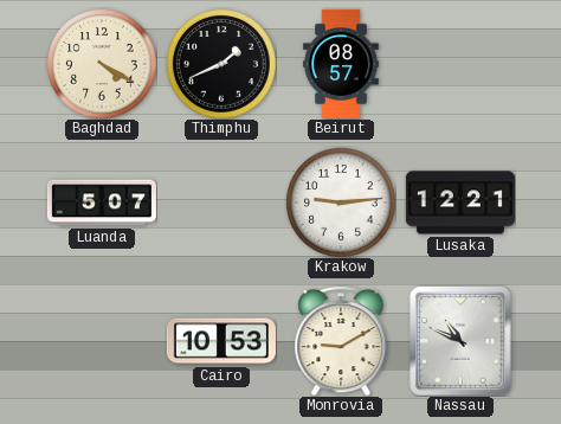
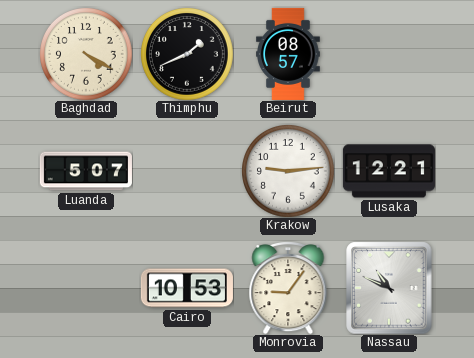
Monrovia: 9:10 -> 9:06 (288, 288)
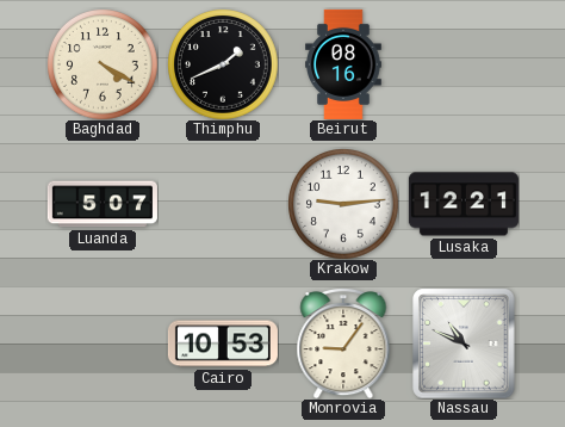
Beirut: 08:57 -> 08:16 (343, 64)
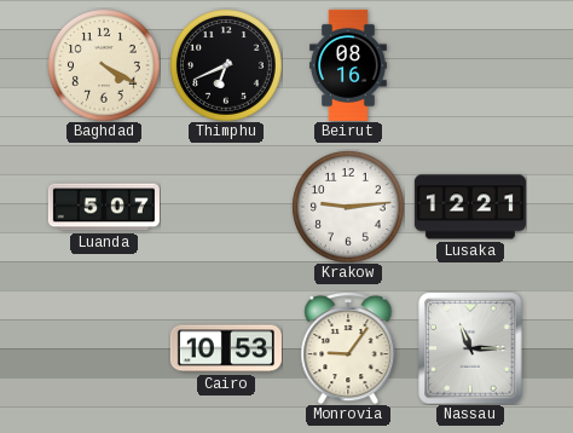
Thimphu: 1:41 -> 6:41 (226, 65)
Nassau: 10:49 -> 11:15 (470, 348)
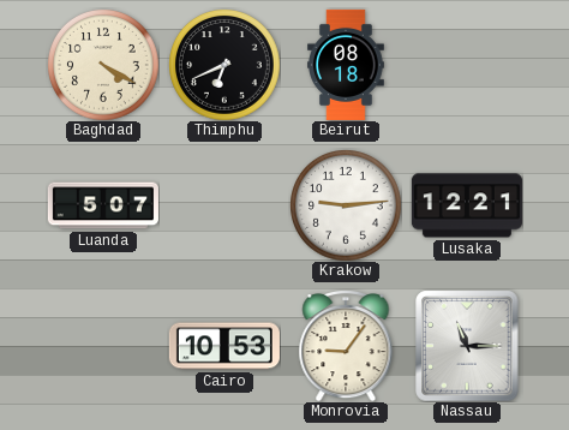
Beirut: 08:16 -> 08:18 (346, 65)
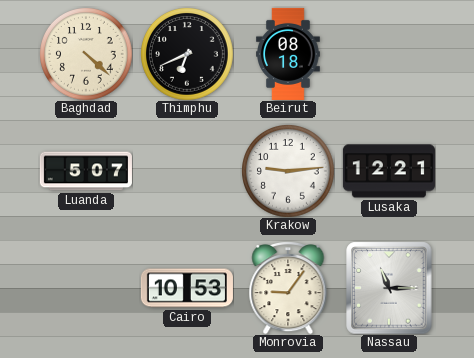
Baghdad: 4:20 -> 4:22 (86, 54)
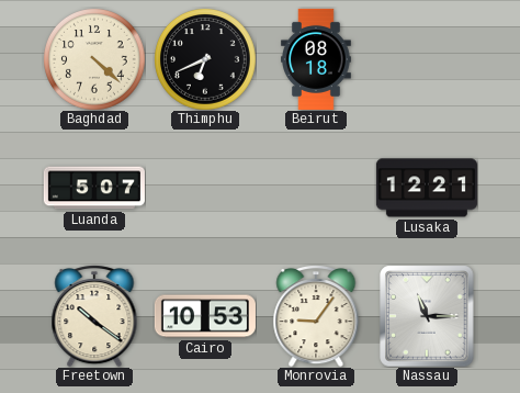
Krakow: 9:14 -> none (288, 171)
Freetown: none -> 10:21 (94, 316)
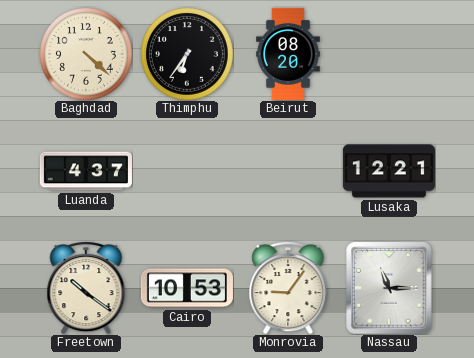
Thimphu: 6:41 -> 6:36 (187, 54)
Beirut: 08:18 -> 08:20 (288, 54)
Luanda: 5:07 -> 4:37 (86, 171)
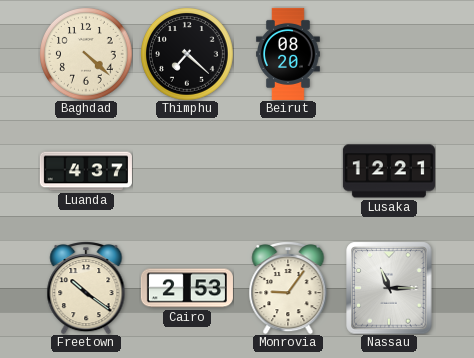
Thimphu: 6:36 -> 7:22 (187, 54)
Cairo: 10:53 -> 2:53 (187, 288)
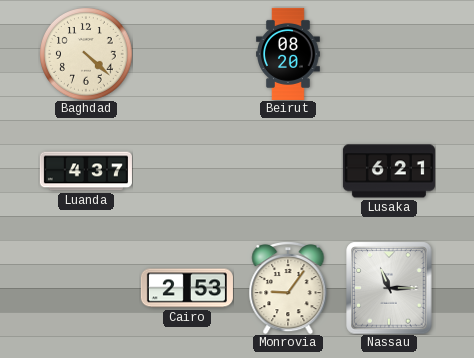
Thimphu: 7:22 -> none (187, 54)
Lusaka: 12:21 -> 6:21 (389, 171)
Freetown: 10:21 -> none (86, 288)
